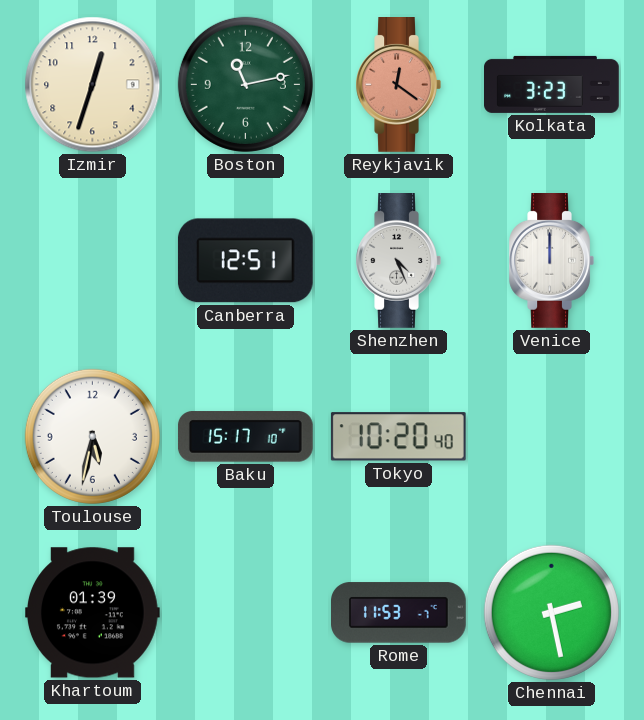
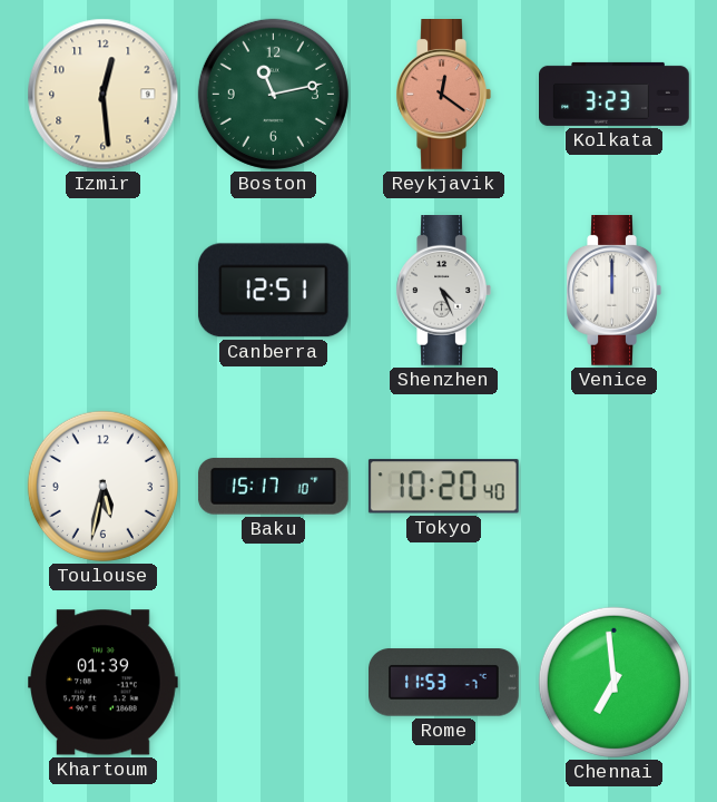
Izmir: 12:33 -> 12:29 (104, 95)
Chennai: 2:28 -> 6:59 (613, 682)
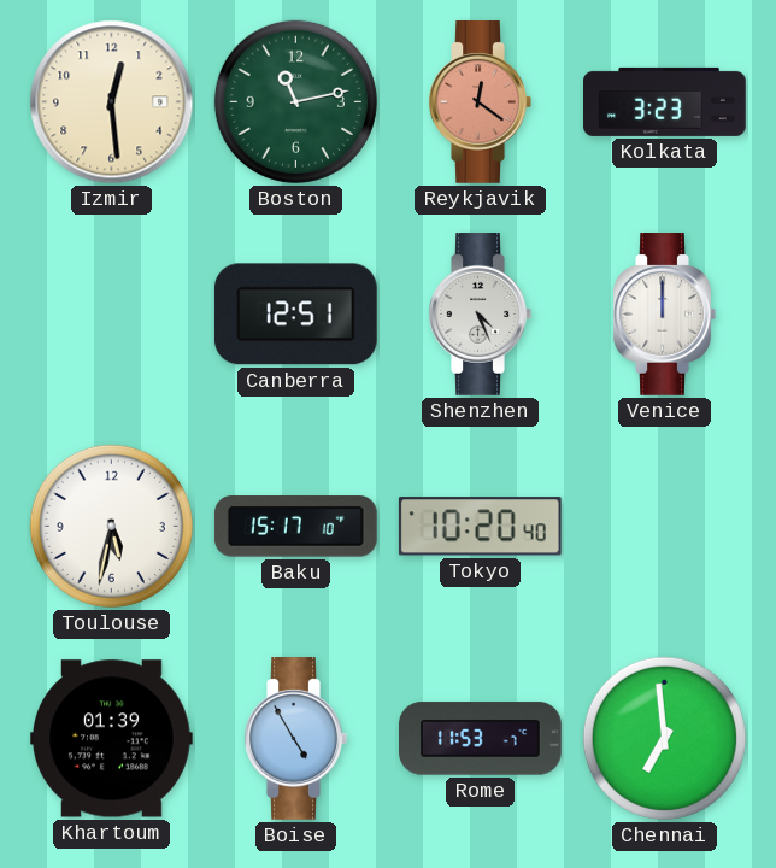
Boise: none -> 4:55 (295, 739)
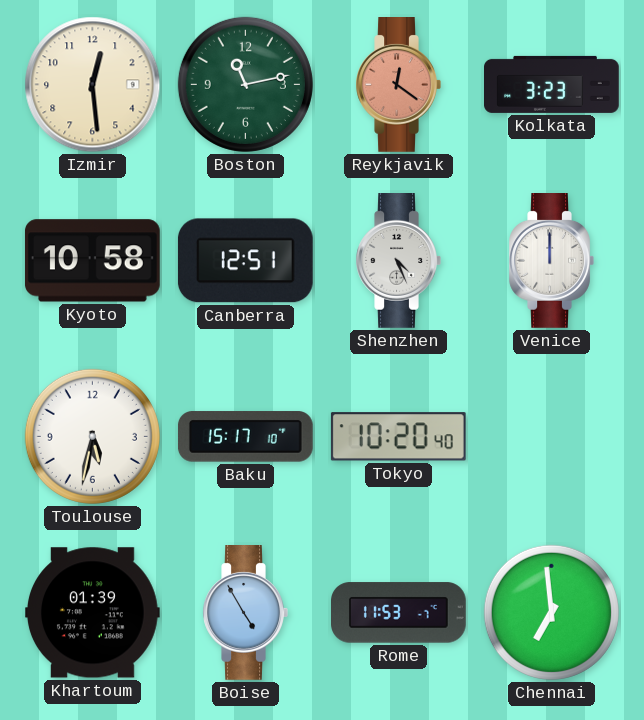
Kyoto: none -> 10:58 (92, 261)
